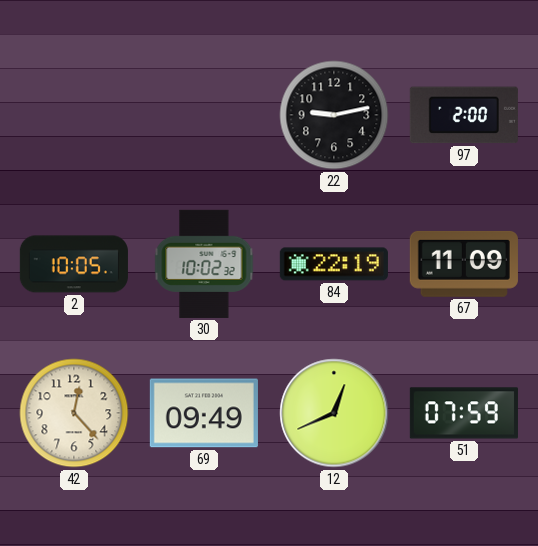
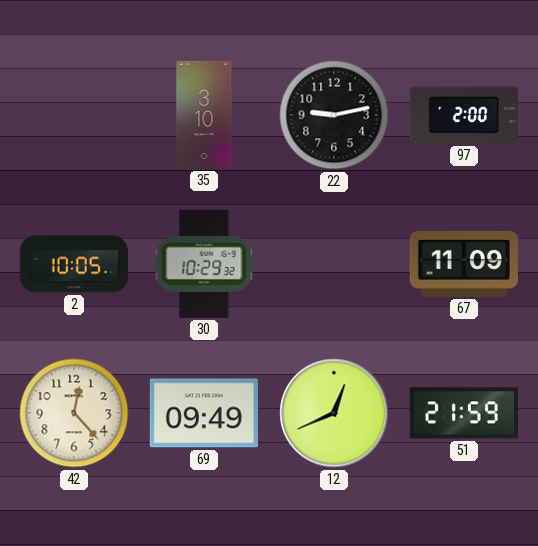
35: none -> 3:10 (204, 115)
30: 10:02 -> 10:29 (204, 264)
84: 22:19 -> none (334, 264)
51: 07:59 -> 21:59 (464, 413)
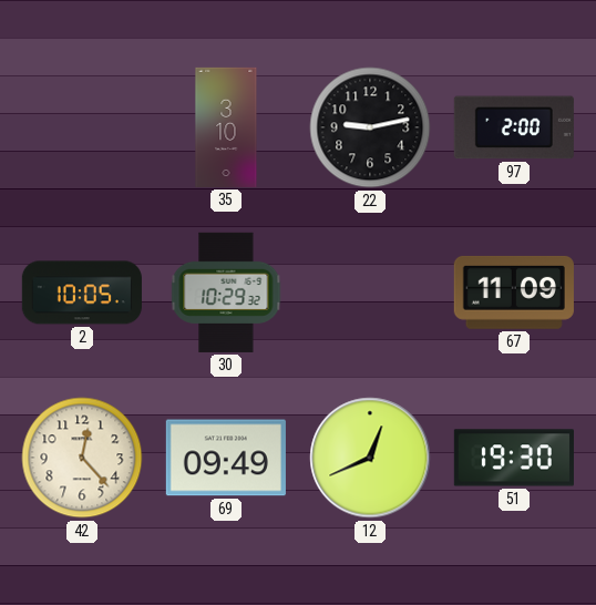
51: 21:59 -> 19:30 (514, 458)
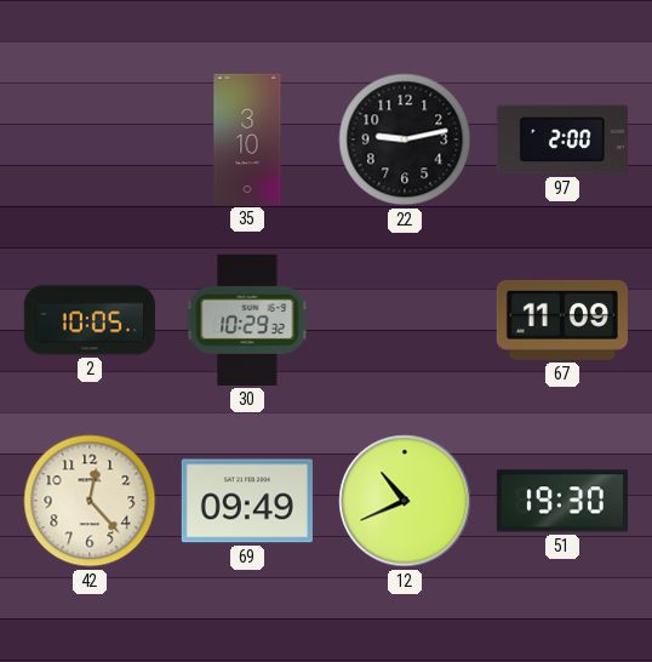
12: 12:41 -> 10:41 (405, 501)
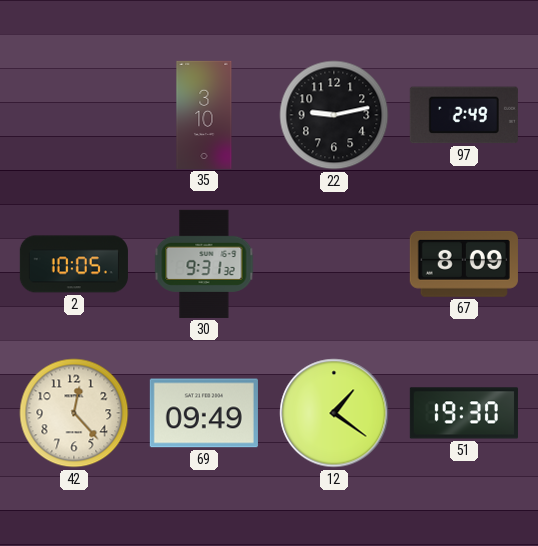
97: 2:00 -> 2:49 (464, 115)
30: 10:29 -> 9:31 (204, 264)
67: 11:09 -> 8:09 (464, 264)
12: 10:41 -> 1:21 (334, 413)
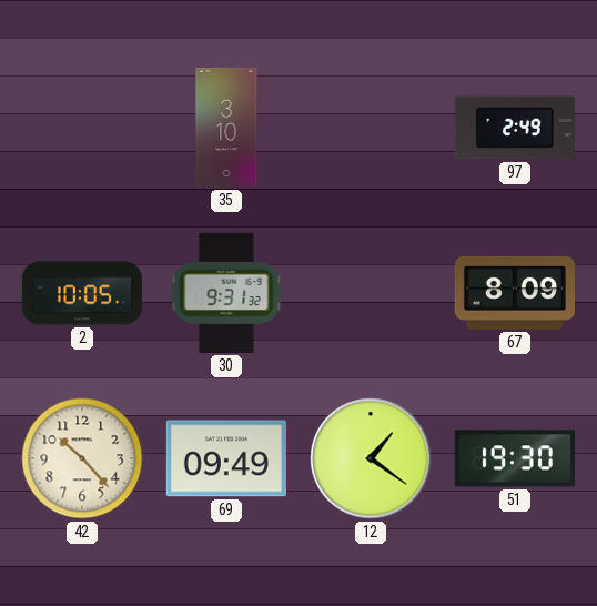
22: 9:13 -> none (334, 115)
42: 12:23 -> 10:23 (82, 458)
